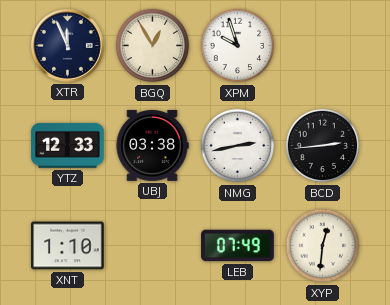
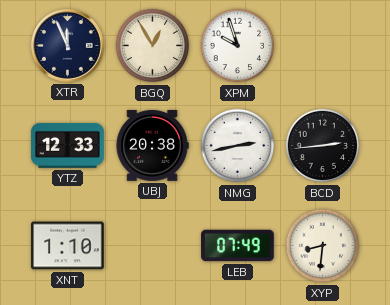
UBJ: 03:38 -> 20:38 (152, 145)
XYP: 12:31 -> 8:31 (323, 246)
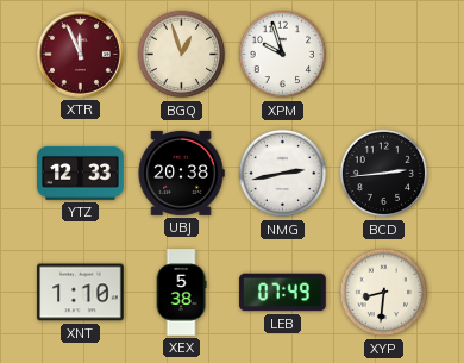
XTR dial: navy -> burgundy (80, 54)
BGQ: 12:55 -> 12:57 (182, 55)
XEX: none -> 5:38 (181, 293)
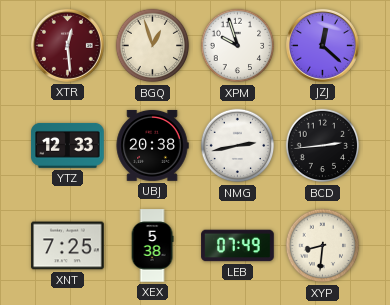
XTR: 11:56 -> 12:29 (67, 45)
JZJ: none -> 12:22 (322, 45)
XNT: 1:10 -> 7:25 (68, 246)
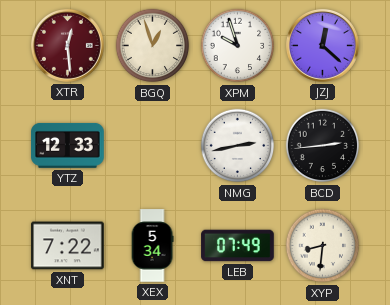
UBJ: 20:38 -> none (152, 145)
XNT: 7:25 -> 7:22 (68, 246)
XEX: 5:38 -> 5:34 (152, 246)
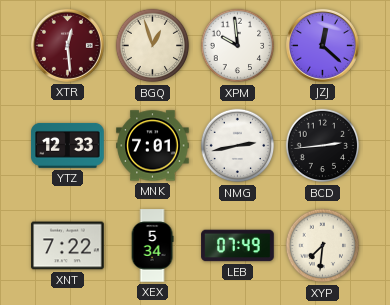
XPM: 9:57 -> 9:59 (238, 46)
MNK: none -> 7:01 (153, 146)
XYP: 8:31 -> 7:31 (323, 246)
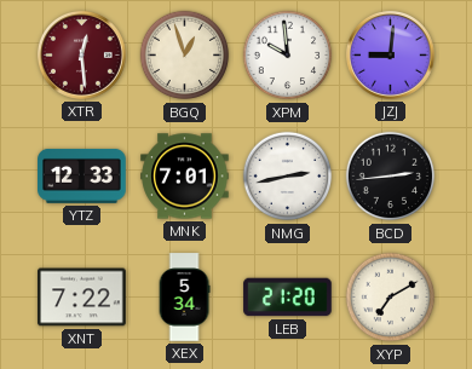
JZJ: 12:22 -> 9:01 (390, 54)
LEB: 07:49 -> 21:20 (288, 298)
XYP: 7:31 -> 7:10 (391, 298)
